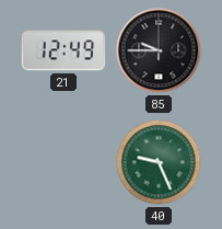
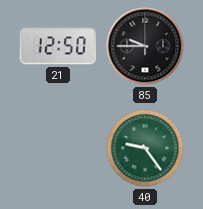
21: 12:49 -> 12:50 (58, 46)
40: 9:26 -> 9:24 (145, 148)
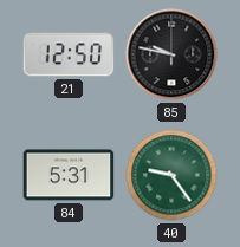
85: 9:45 -> 9:47 (171, 54)
84: none -> 5:31 (69, 175)
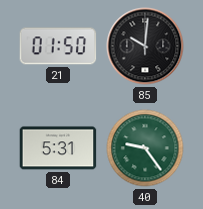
21: 12:50 -> 01:50 (58, 46)
85: 9:47 -> 10:01 (145, 46)
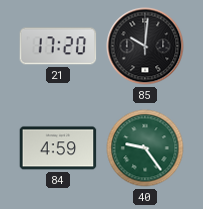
21: 01:50 -> 17:20 (58, 46)
84: 5:31 -> 4:59 (58, 148)
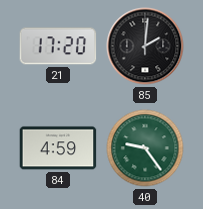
85: 10:01 -> 2:01 (145, 46)
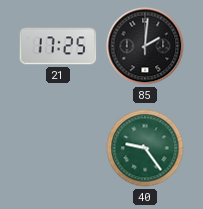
21: 17:20 -> 17:25 (58, 46)
84: 4:59 -> none (58, 148)
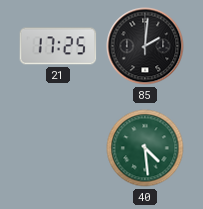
40: 9:24 -> 4:29 (145, 148)
